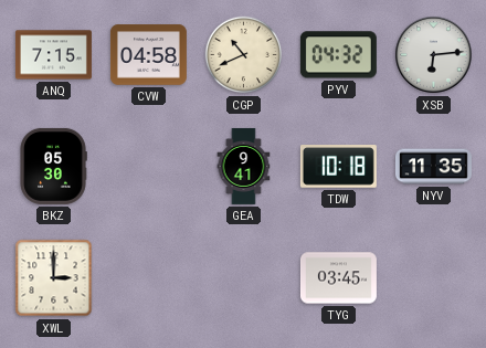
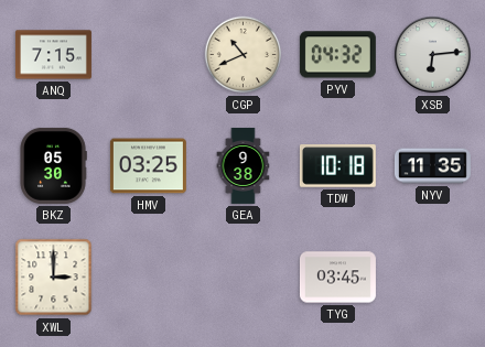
CVW: 04:58 -> none (148, 55)
HMV: none -> 03:25 (148, 166)
GEA: 9:41 -> 9:38 (244, 165)
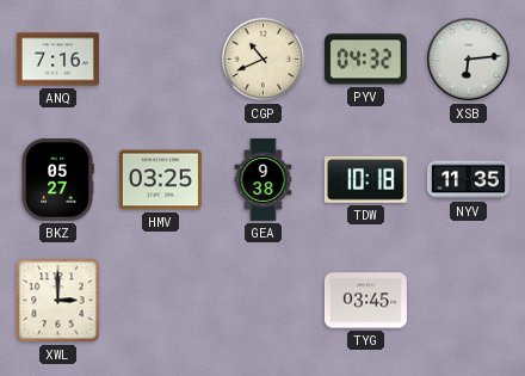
ANQ: 7:15 -> 7:16 (57, 60)
BKZ: 05:30 -> 05:27 (57, 179)
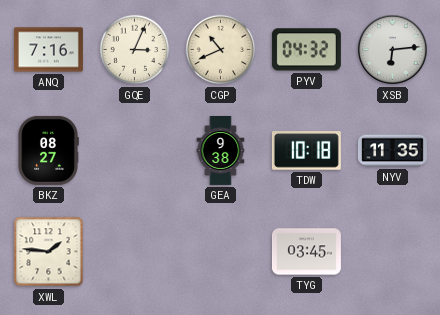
GQE: none -> 3:04 (135, 50)
BKZ: 05:27 -> 08:27 (48, 150)
HMV: 03:25 -> none (160, 180)
XWL: 3:00 -> 1:46 (49, 252)
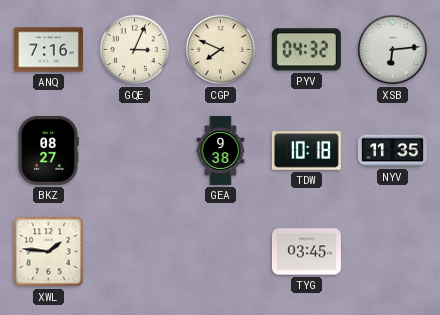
CGP: 10:41 -> 7:49 (221, 50)
